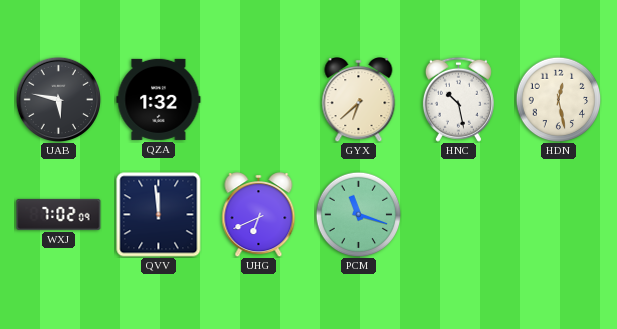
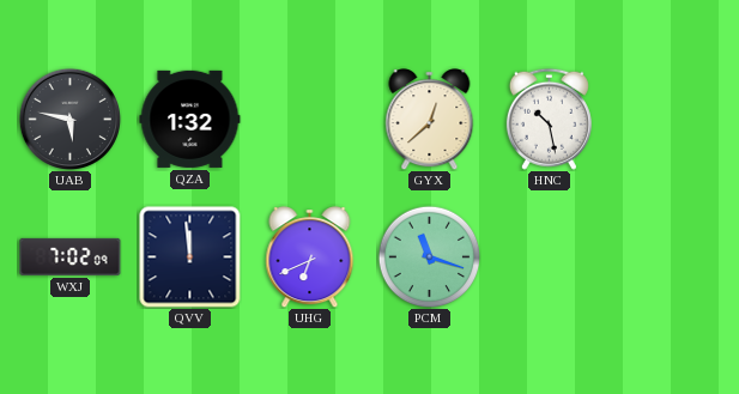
GYX: 6:38 -> 12:38 (430, 120)
HDN: 12:28 -> none (558, 99)
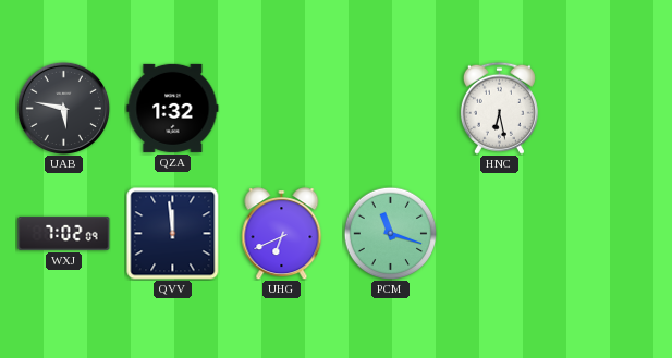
GYX: 12:38 -> none (430, 120)
HNC: 10:28 -> 6:28 (499, 108)
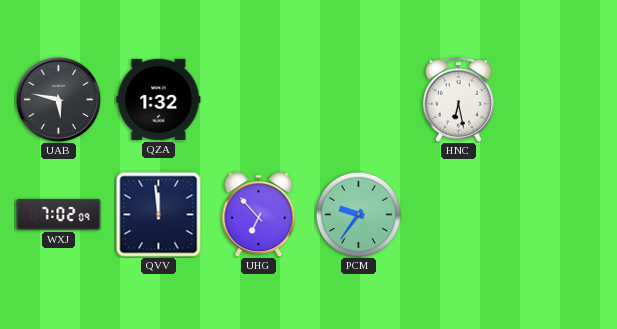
UHG: 6:41 -> 6:53 (259, 215)
PCM: 11:18 -> 9:36 (358, 214)
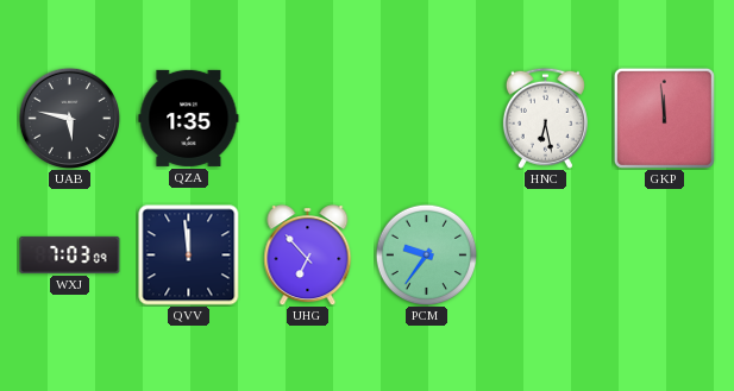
QZA: 1:32 -> 1:35 (189, 118)
GKP: none -> 11:59 (664, 118)
WXJ: 7:02 -> 7:03 (70, 254)
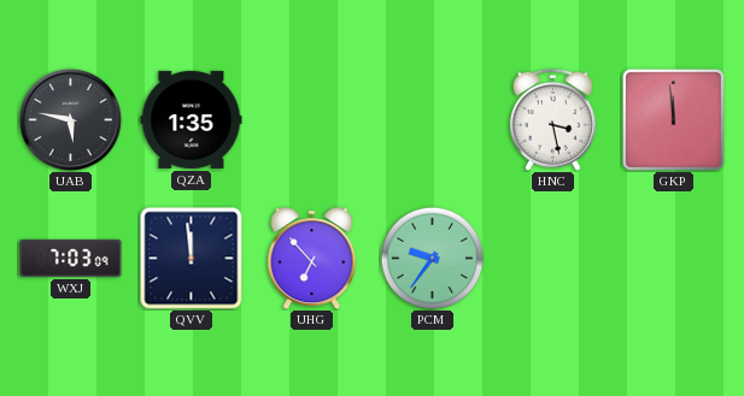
HNC: 6:28 -> 3:28 (552, 119)
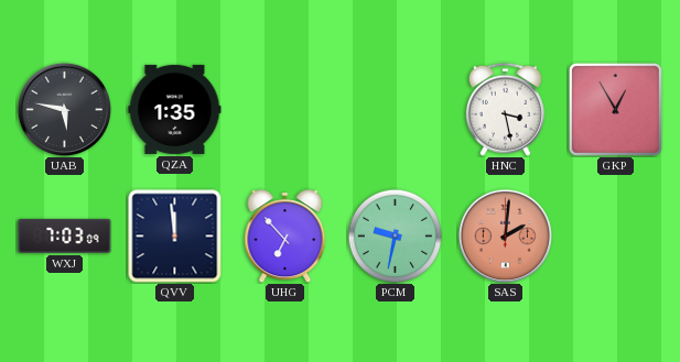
GKP: 11:59 -> 12:55 (615, 109)
PCM: 9:36 -> 9:32 (395, 235)
SAS: none -> 2:01 (505, 235)
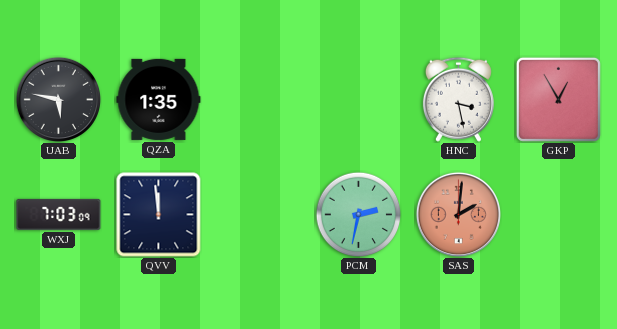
UHG: 6:53 -> none (285, 237)
PCM: 9:32 -> 2:32 (358, 214)
